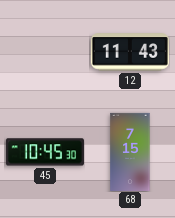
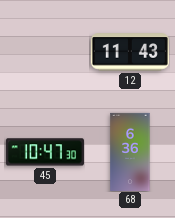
45: 10:45 -> 10:47 (45, 152)
68: 7:15 -> 6:36 (130, 152)
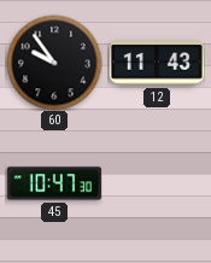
60: none -> 9:54 (54, 63)
68: 6:36 -> none (130, 152)
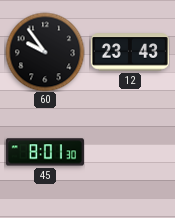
12: 11:43 -> 23:43 (130, 52)
45: 10:47 -> 8:01 (45, 152)
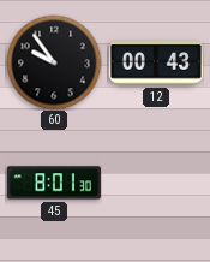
12: 23:43 -> 00:43 (156, 62)
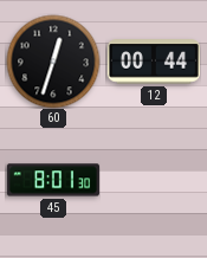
60: 9:54 -> 12:33 (53, 62)
12: 00:43 -> 00:44 (154, 62)
